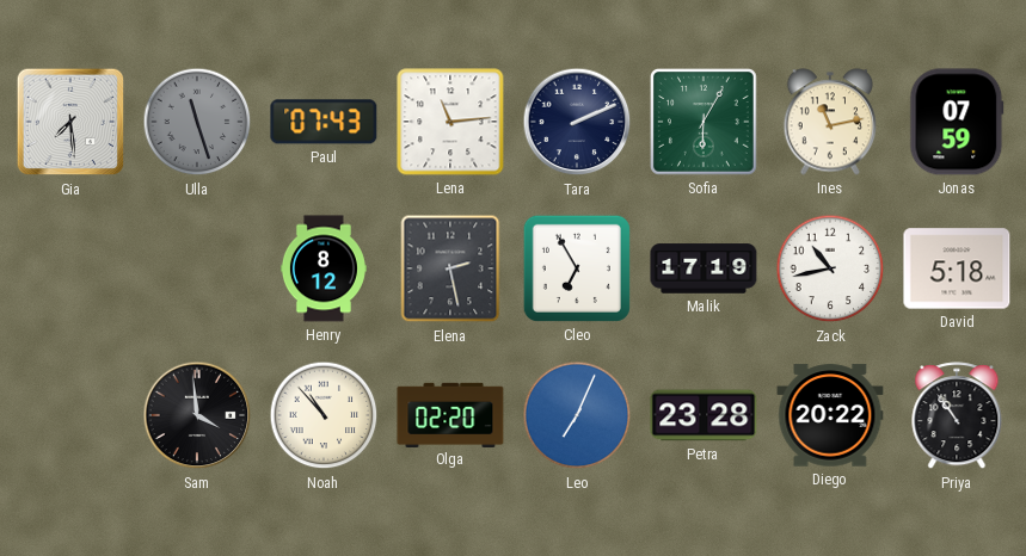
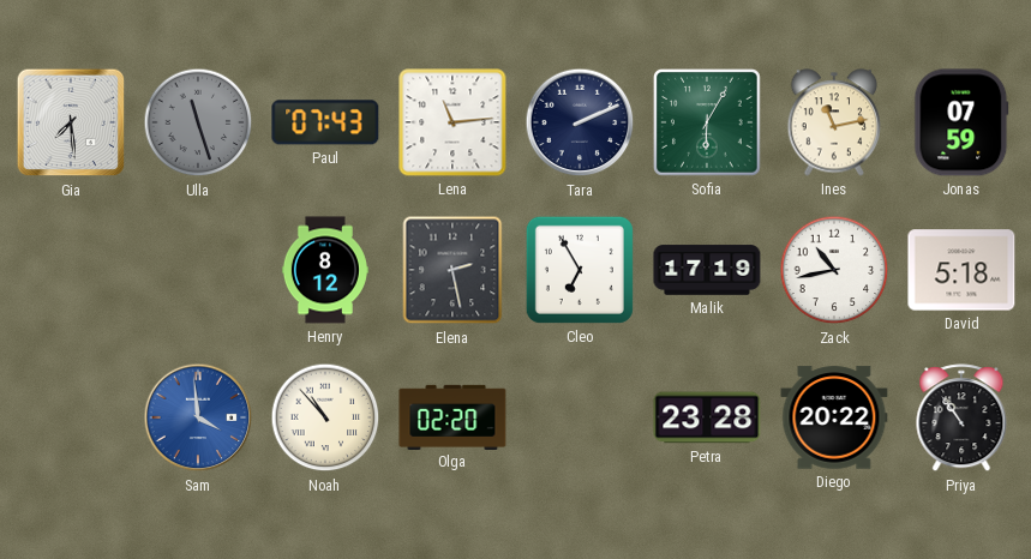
Sam dial: black -> blue (198, 417)
Leo: 7:04 -> none (577, 415)
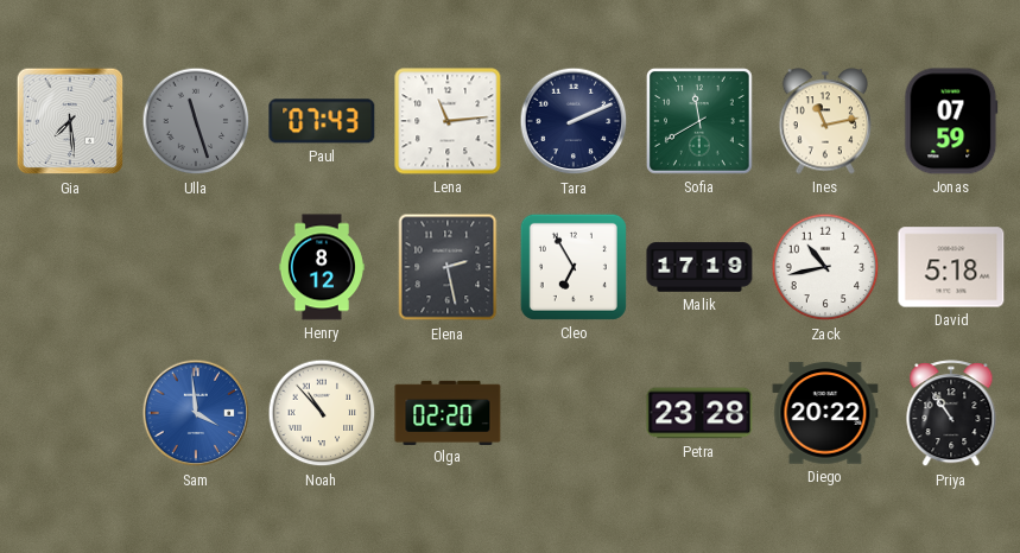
Sofia: 6:05 -> 11:40 (701, 122)
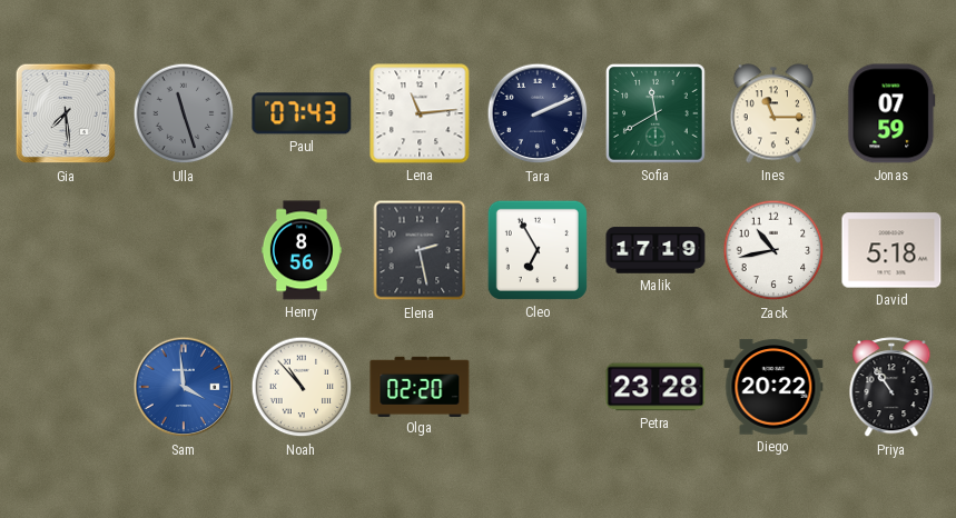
Ines: 11:13 -> 11:15 (773, 113)
Henry: 8:12 -> 8:56 (302, 250)
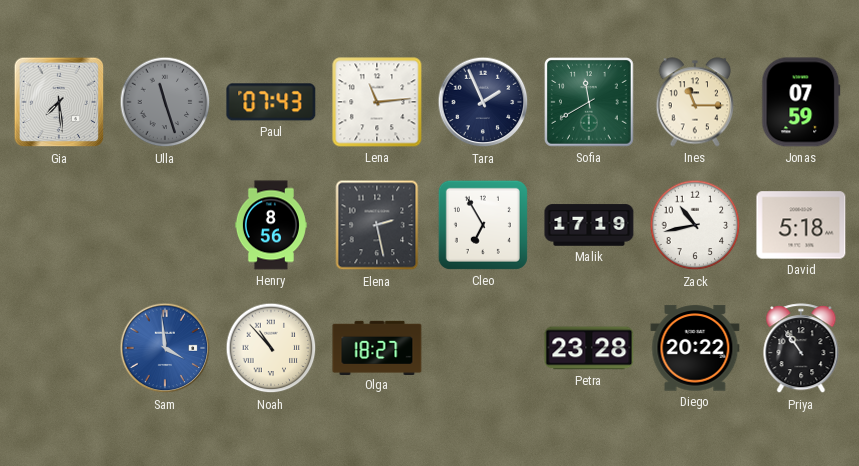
Tara: 2:11 -> 1:56 (483, 102)
Olga: 02:20 -> 18:27 (377, 347)
